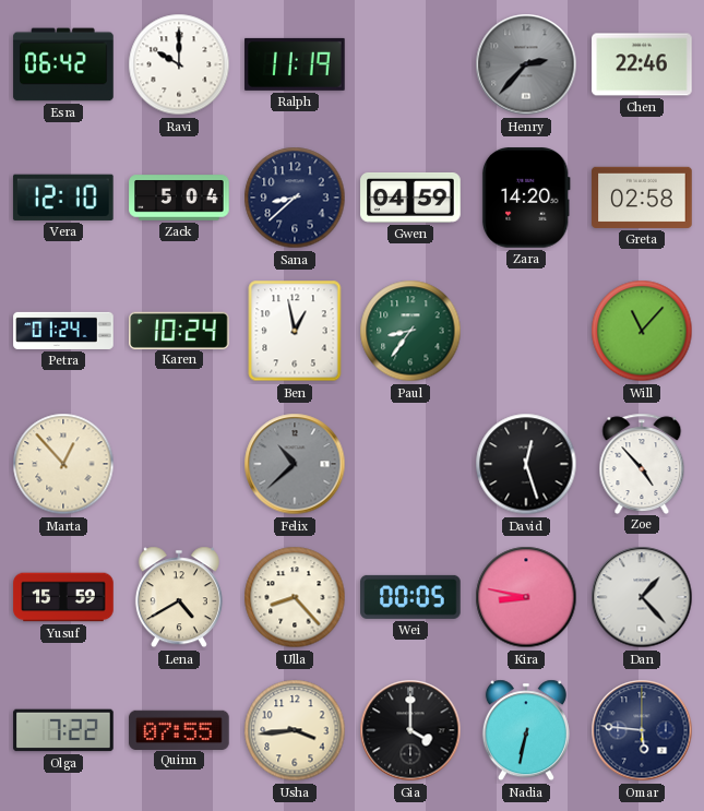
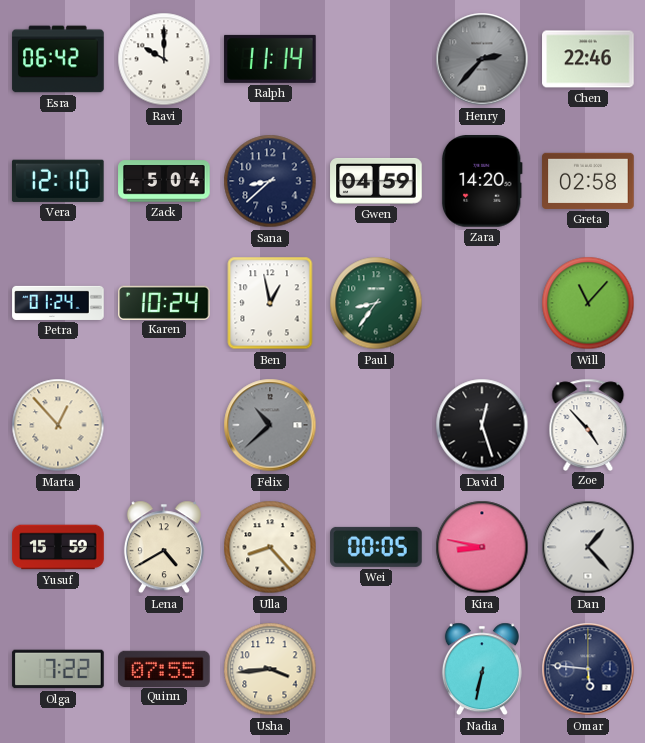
Ralph: 11:19 -> 11:14 (270, 59)
Gia: 4:00 -> none (410, 730)
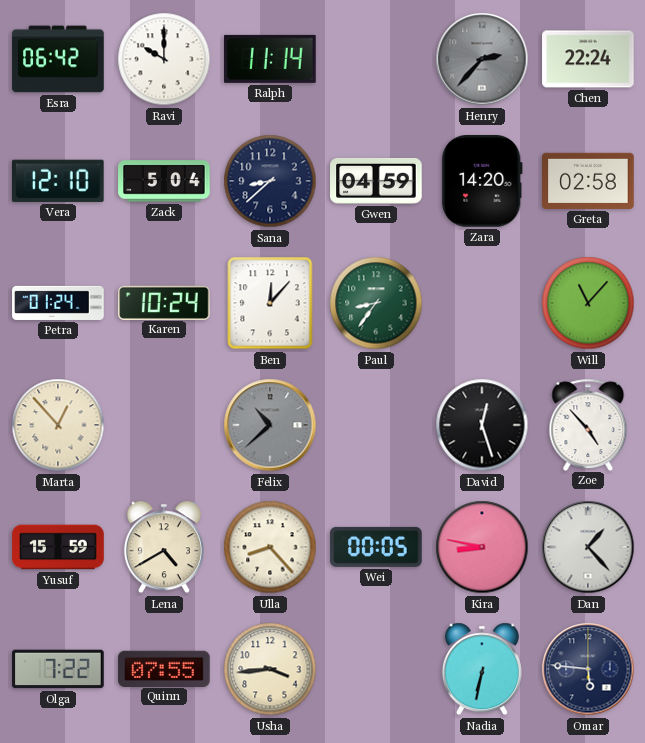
Chen: 22:46 -> 22:24 (588, 59)
Ben: 12:58 -> 12:07 (270, 303)
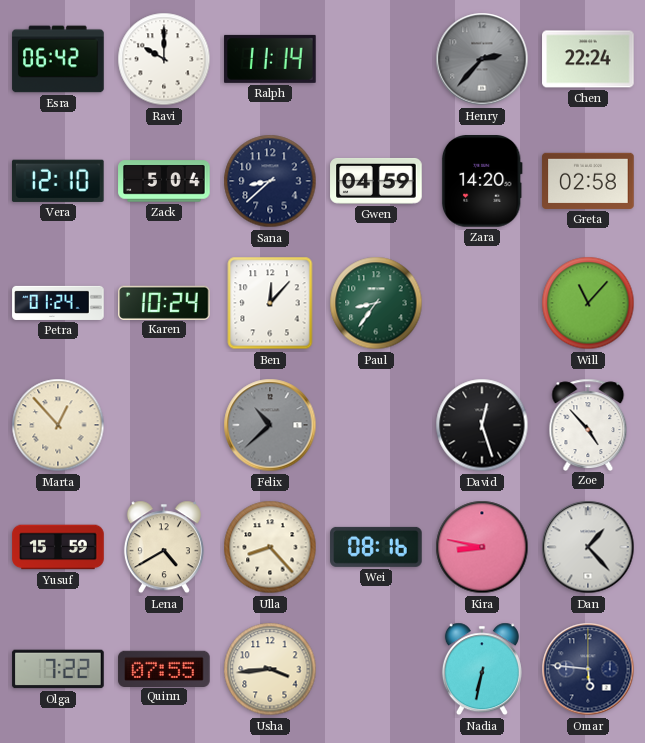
Wei: 00:05 -> 08:16 (376, 547)
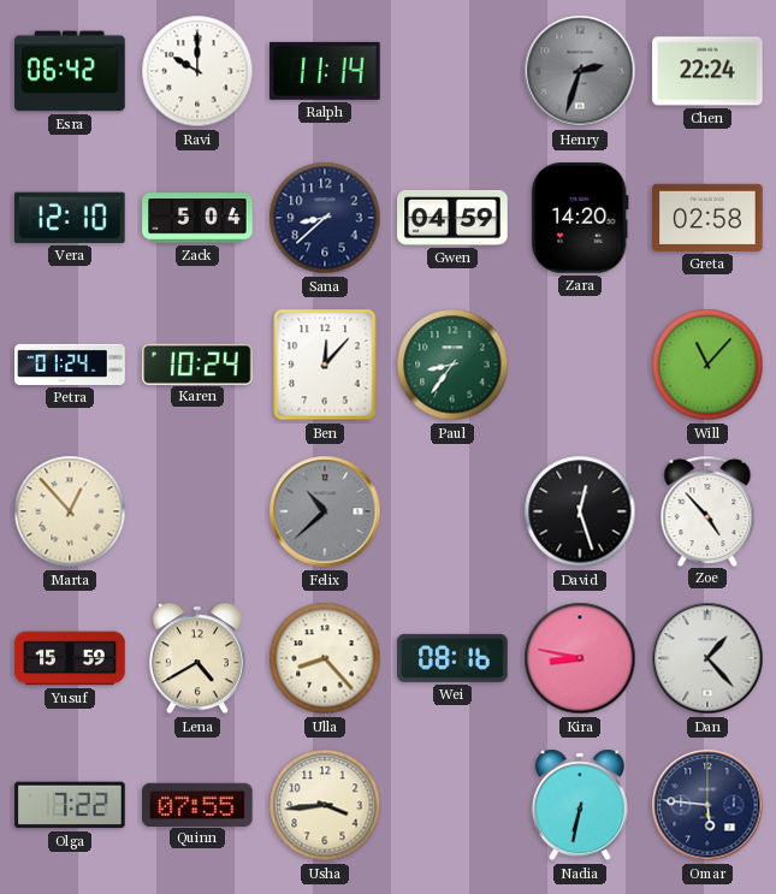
Henry: 2:37 -> 2:33 (580, 71)
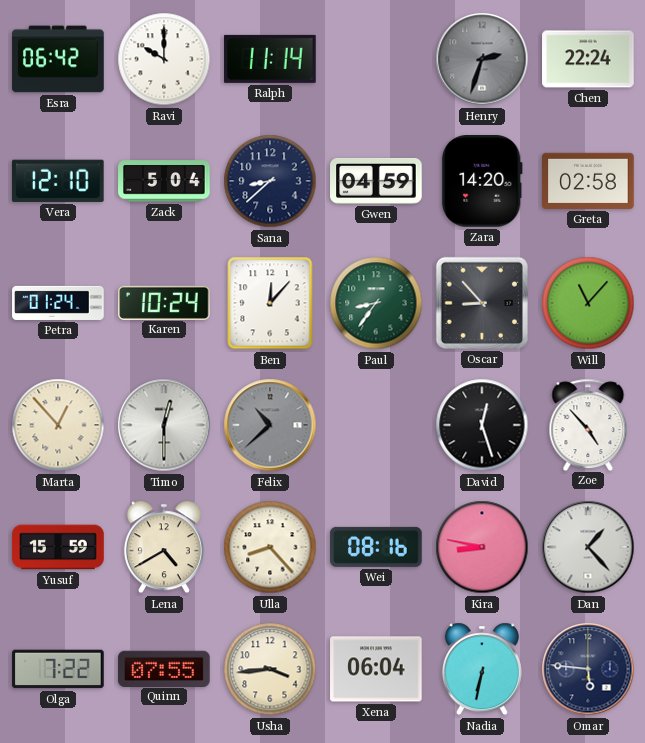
Oscar: none -> 8:53 (482, 303)
Timo: none -> 12:30 (164, 425)
Xena: none -> 06:04 (376, 669)
